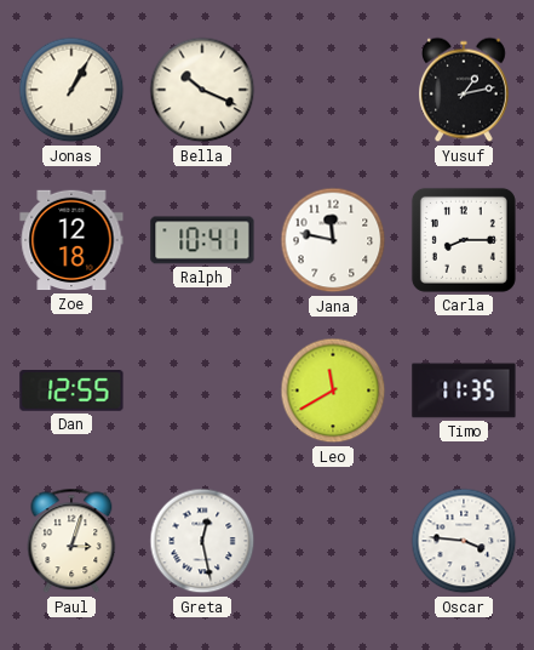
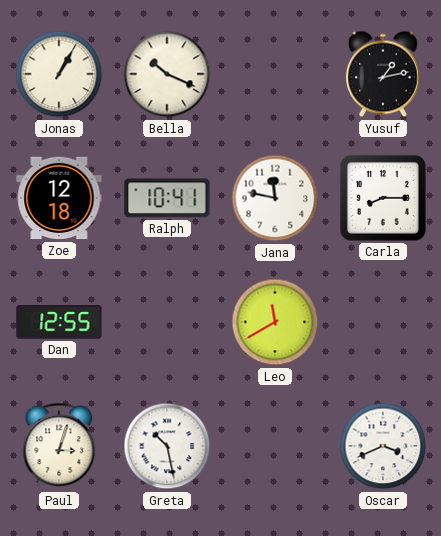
Timo: 11:35 -> none (464, 390)
Greta: 12:28 -> 10:28 (167, 446)
Oscar: 3:46 -> 3:41 (383, 446)
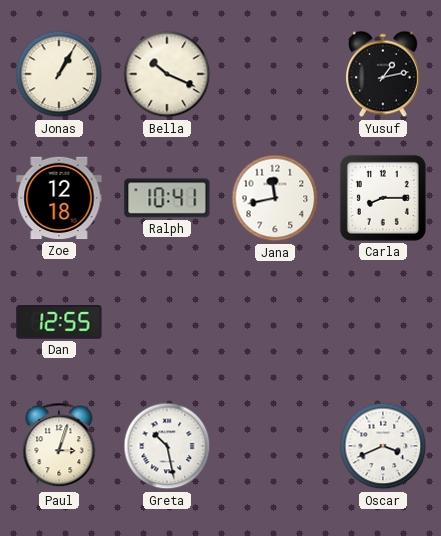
Jana: 11:47 -> 11:43 (275, 198)
Leo: 11:40 -> none (275, 322)
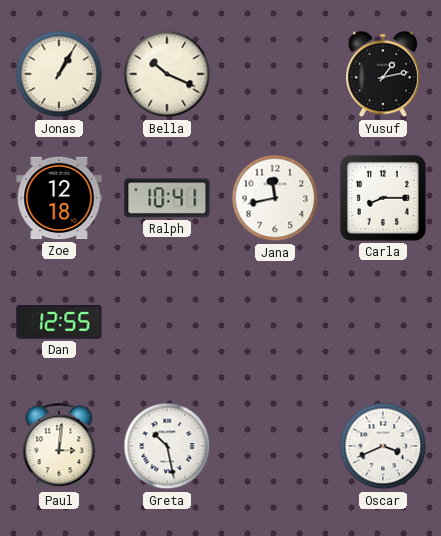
Paul: 3:03 -> 3:01 (59, 446)
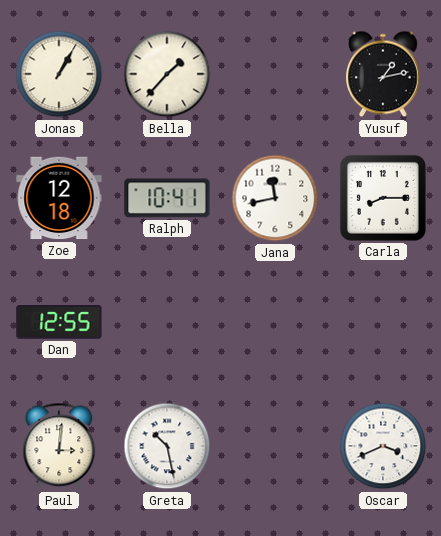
Bella: 10:19 -> 1:37 (167, 74)
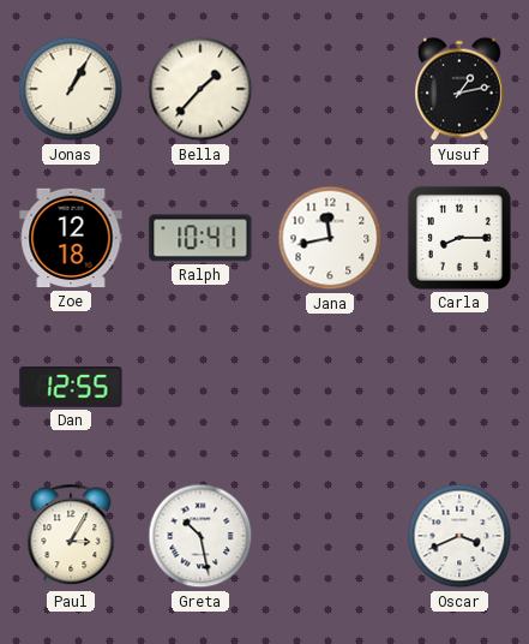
Paul: 3:01 -> 3:05 (71, 536)
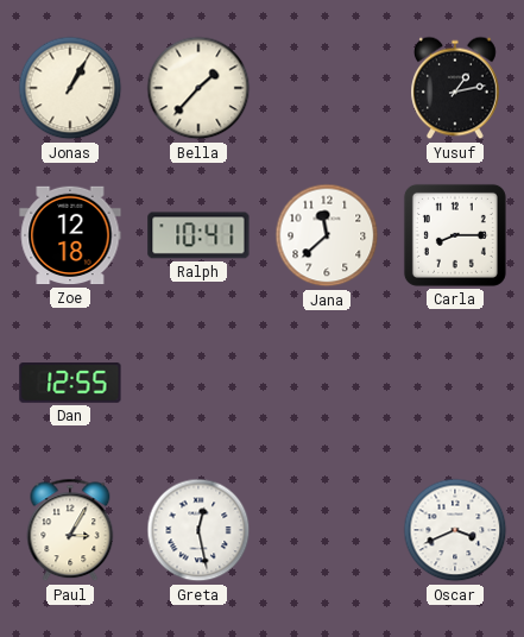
Jana: 11:43 -> 11:38 (327, 235)
Greta: 10:28 -> 12:28 (198, 530)
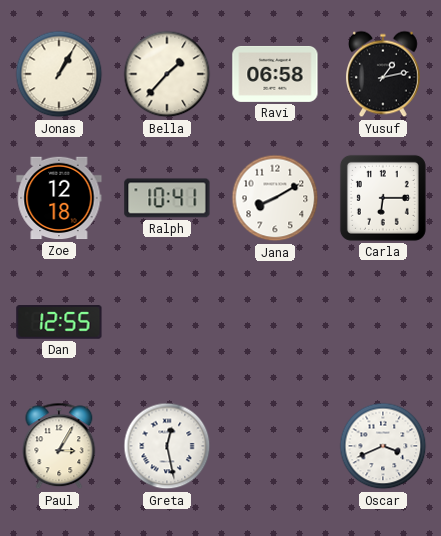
Ravi: none -> 06:58 (275, 74)
Jana: 11:38 -> 8:10 (275, 198)
Carla: 8:15 -> 6:15 (383, 198)
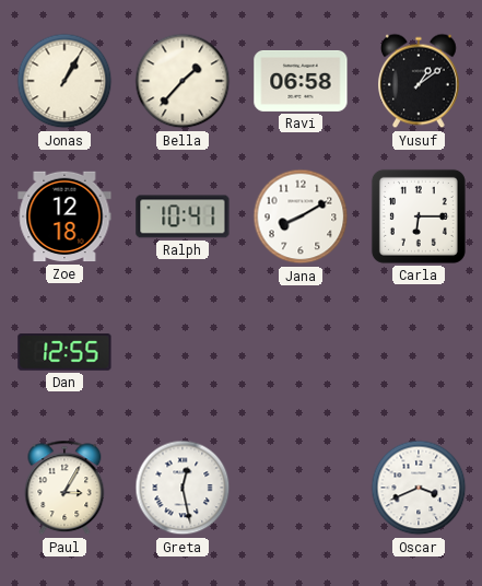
Yusuf: 1:13 -> 1:09 (420, 81)
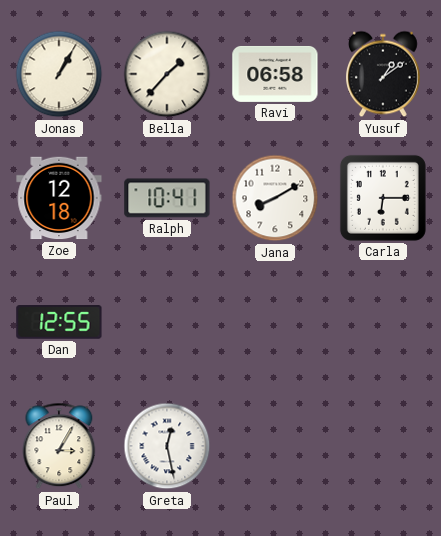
Oscar: 3:41 -> none (419, 488)
